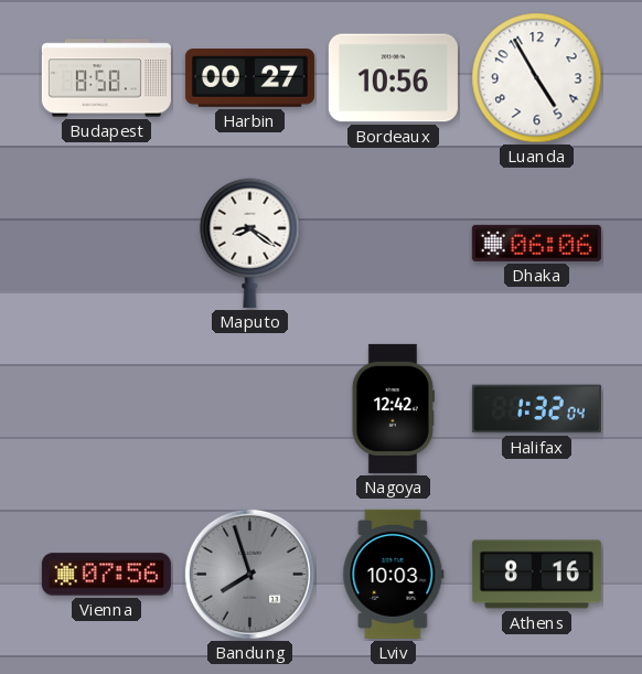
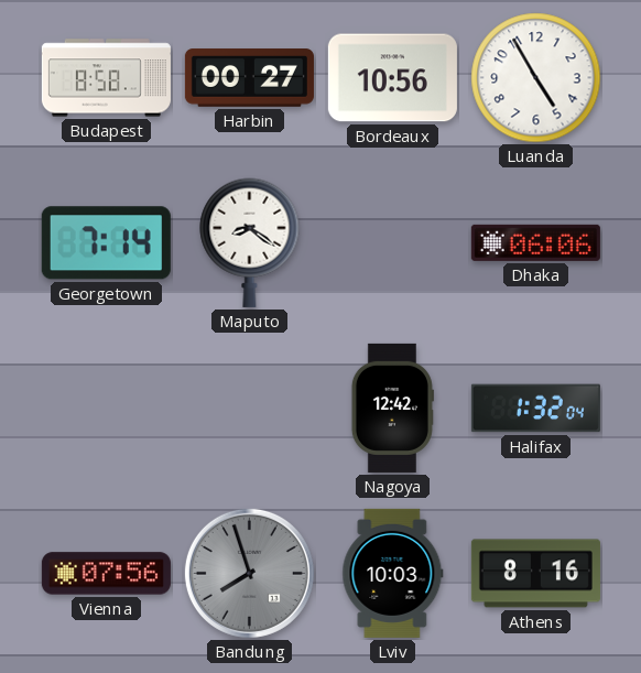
Georgetown: none -> 7:14 (106, 243)
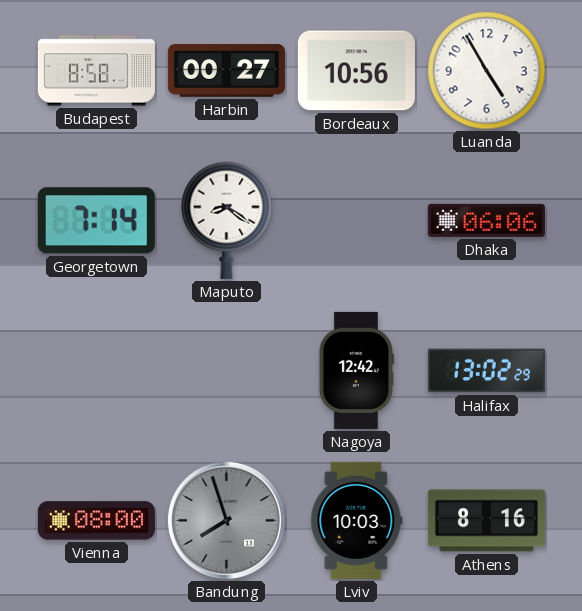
Halifax: 1:32 -> 13:02 (486, 371)
Vienna: 07:56 -> 08:00 (96, 521)
